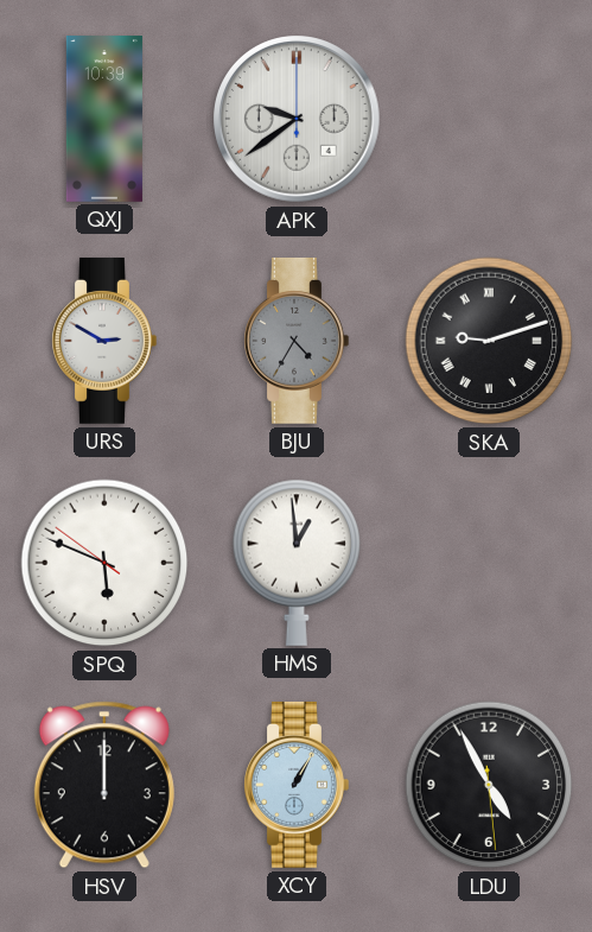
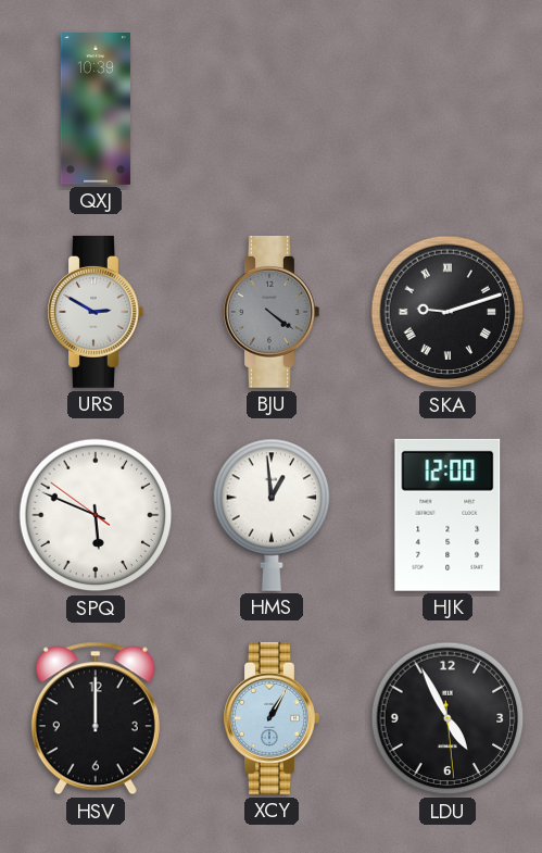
APK: 9:39 -> none (297, 119)
BJU: 4:35 -> 4:21 (272, 312)
HJK: none -> 12:00 (448, 515)
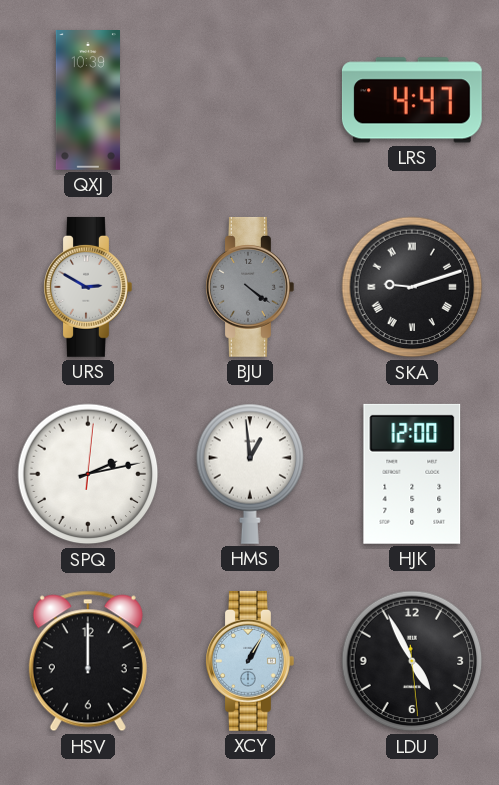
LRS: none -> 4:47 (412, 100)
SPQ: 5:48 -> 2:13 (88, 474)
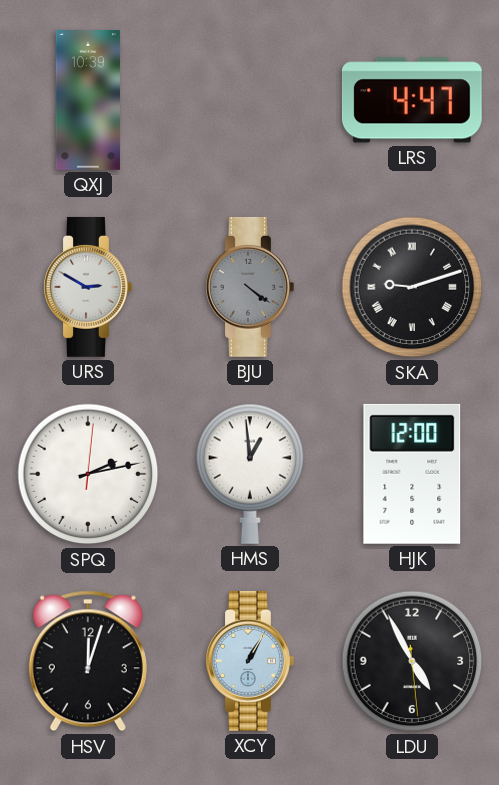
HSV: 12:00 -> 12:03 (88, 661)
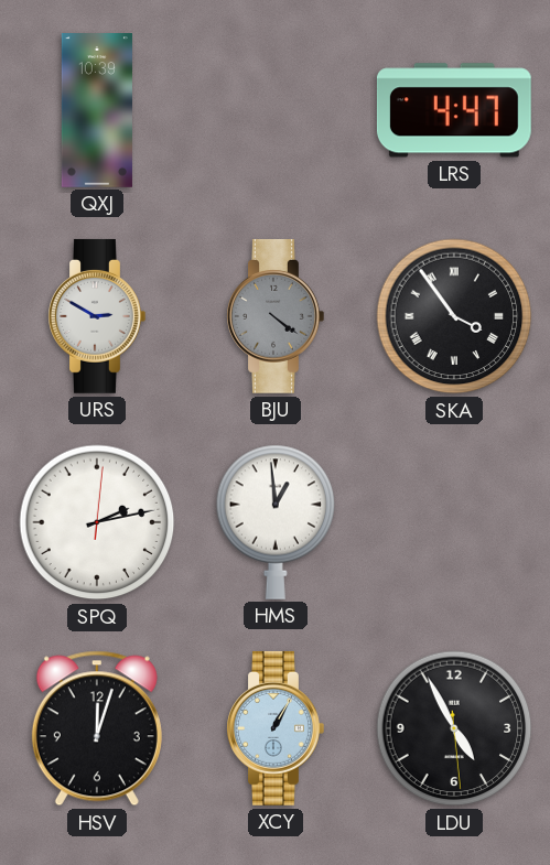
SKA: 9:12 -> 3:54 (454, 316)
HJK: 12:00 -> none (412, 474)
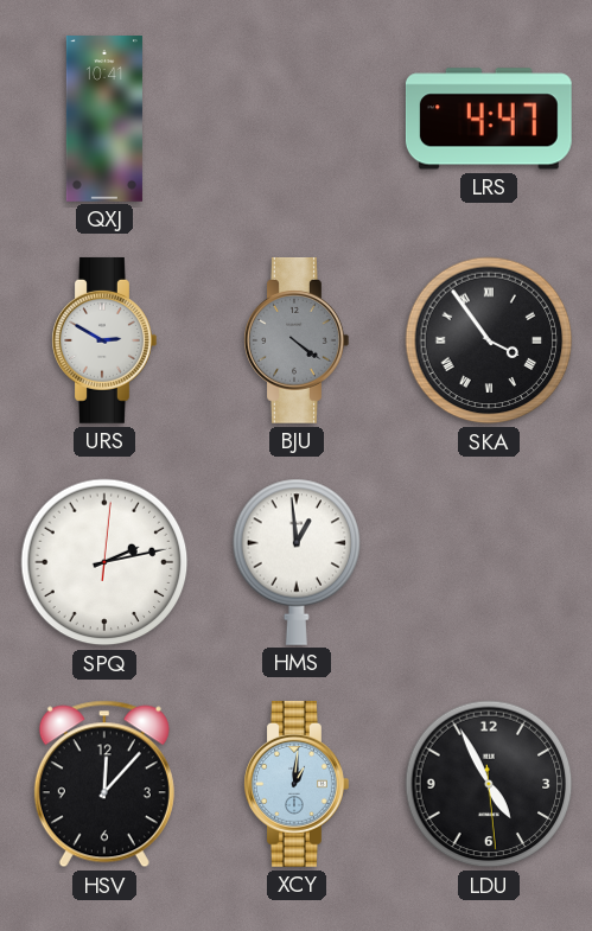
QXJ: 10:39 -> 10:41 (104, 120)
HSV: 12:03 -> 12:07 (104, 784)
XCY: 1:05 -> 1:01 (297, 784)
